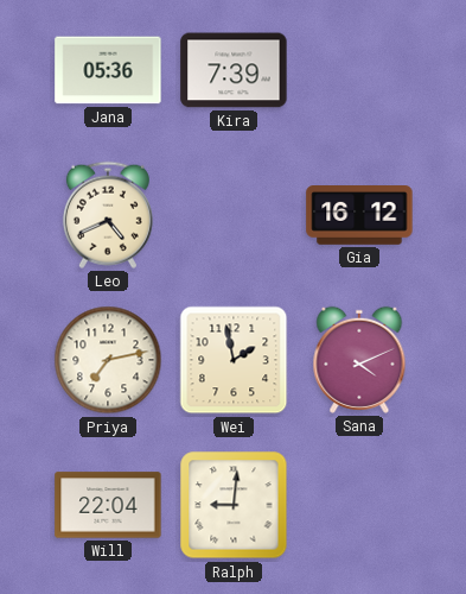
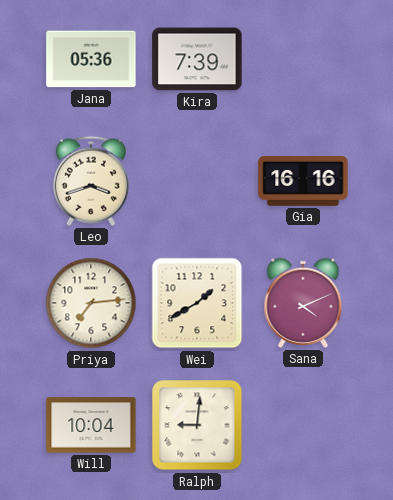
Leo: 4:41 -> 3:42 (91, 181)
Gia: 16:12 -> 16:16 (303, 182)
Priya: 7:13 -> 7:14 (91, 303)
Wei: 1:58 -> 1:40 (197, 303)
Will: 22:04 -> 10:04 (91, 425)
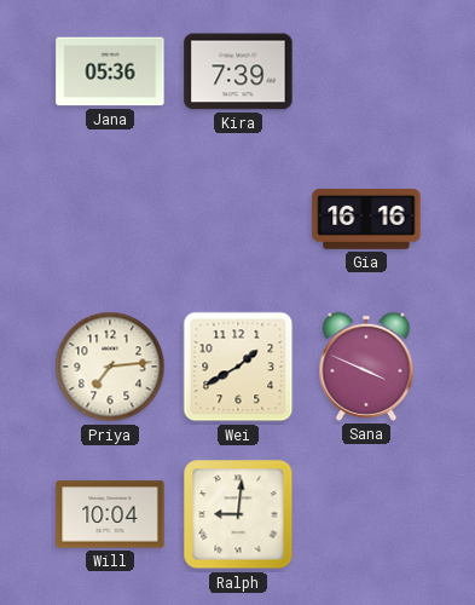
Leo: 3:42 -> none (91, 181)
Sana: 4:11 -> 3:49 (366, 367)
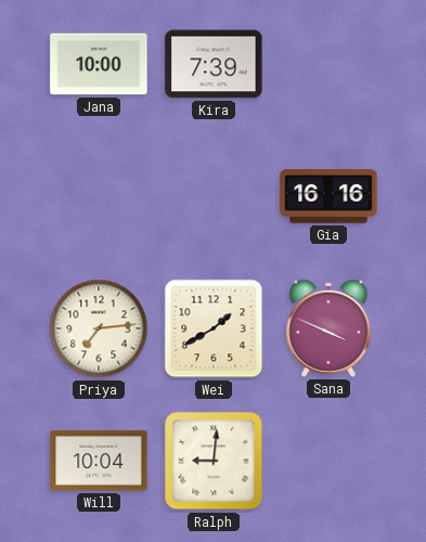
Jana: 05:36 -> 10:00 (99, 64)
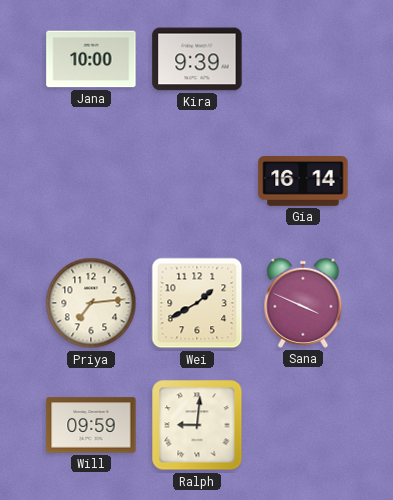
Kira: 7:39 -> 9:39 (197, 59)
Gia: 16:16 -> 16:14 (303, 182)
Will: 10:04 -> 09:59 (91, 425)
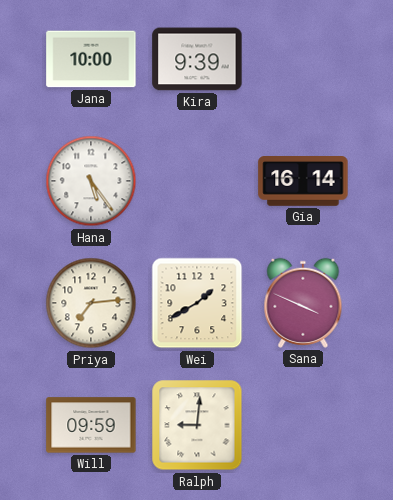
Hana: none -> 5:24 (91, 181)
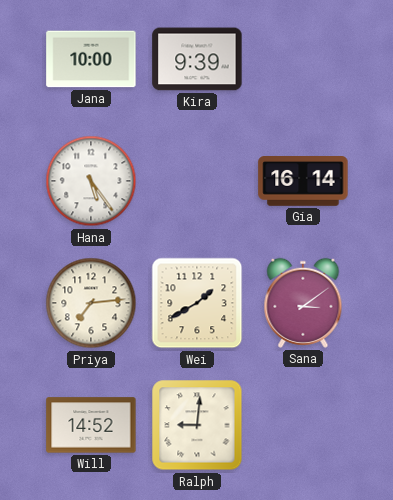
Sana: 3:49 -> 3:09 (303, 303)
Will: 09:59 -> 14:52 (91, 425)
